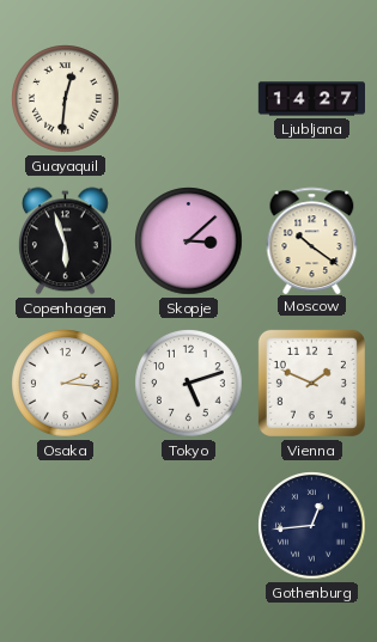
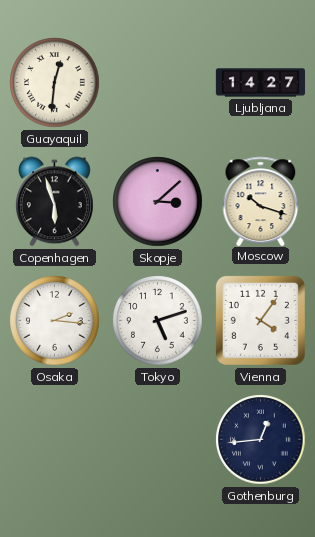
Moscow: 10:21 -> 10:18 (261, 201)
Vienna: 1:49 -> 4:06 (260, 320)
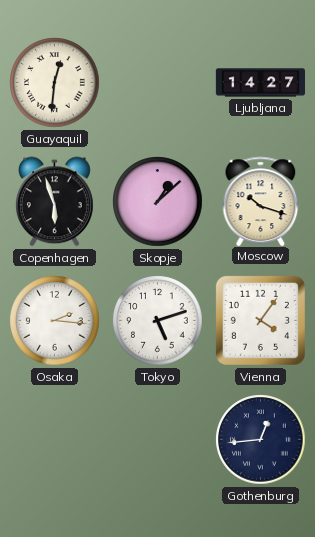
Skopje: 3:08 -> 1:08 (158, 202)
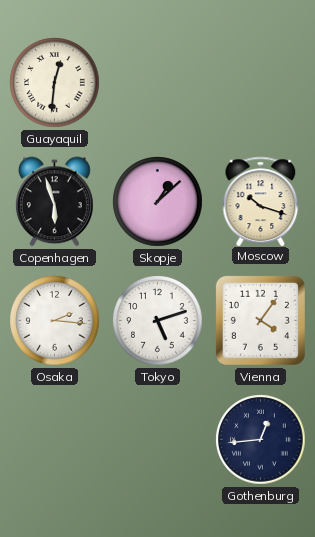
Ljubljana: 14:27 -> none (260, 83)
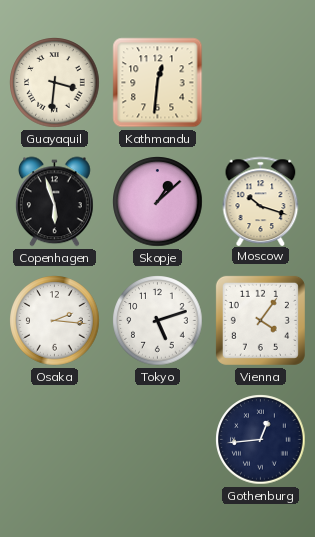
Guayaquil: 12:31 -> 3:31 (55, 83)
Kathmandu: none -> 12:31 (158, 83)
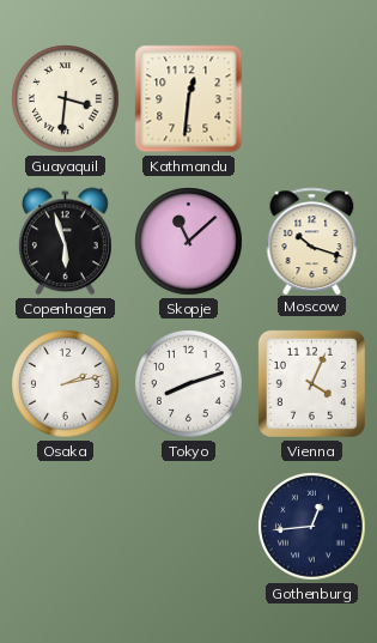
Skopje: 1:08 -> 11:08 (189, 242)
Osaka: 2:16 -> 2:13 (66, 384)
Tokyo: 5:12 -> 8:12 (189, 384)
Vienna: 4:06 -> 4:04 (311, 383)
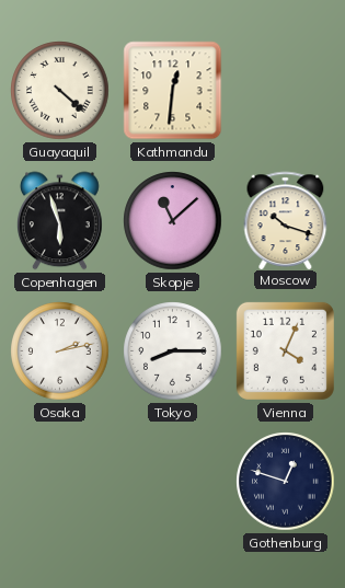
Guayaquil: 3:31 -> 4:22 (60, 91)
Tokyo: 8:12 -> 8:15 (173, 351)
Gothenburg: 12:44 -> 12:48 (286, 482)
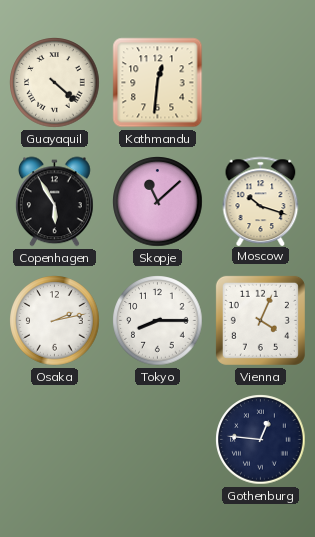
Copenhagen: 5:57 -> 5:55 (54, 202)
Gothenburg: 12:48 -> 12:46 (261, 440)
